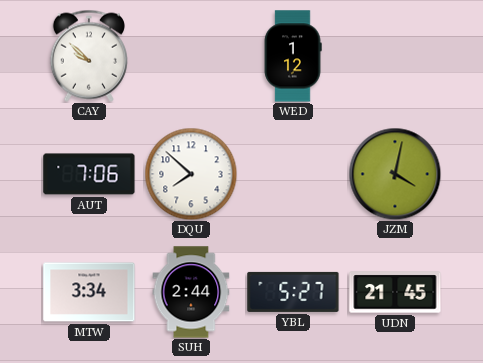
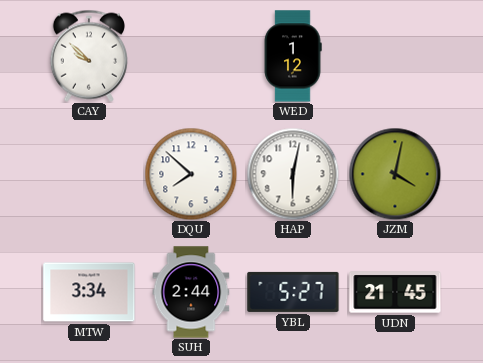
AUT: 7:06 -> none (89, 174)
HAP: none -> 6:02 (293, 174)
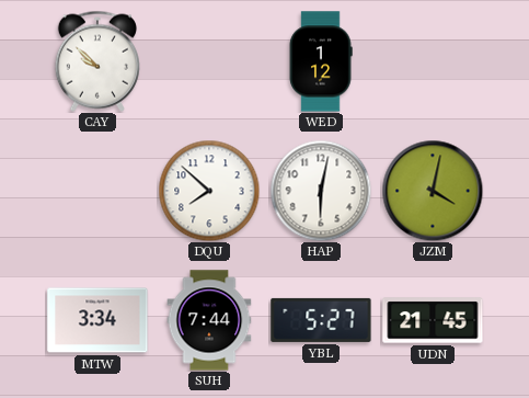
SUH: 2:44 -> 7:44 (209, 320)
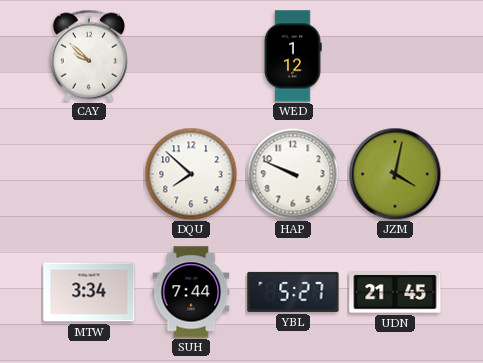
HAP: 6:02 -> 9:49 (293, 174)
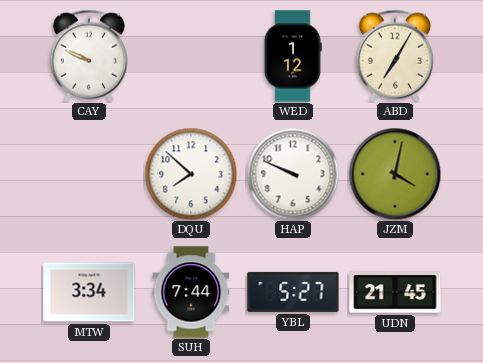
CAY: 9:52 -> 9:49 (89, 56)
ABD: none -> 7:05 (395, 56)
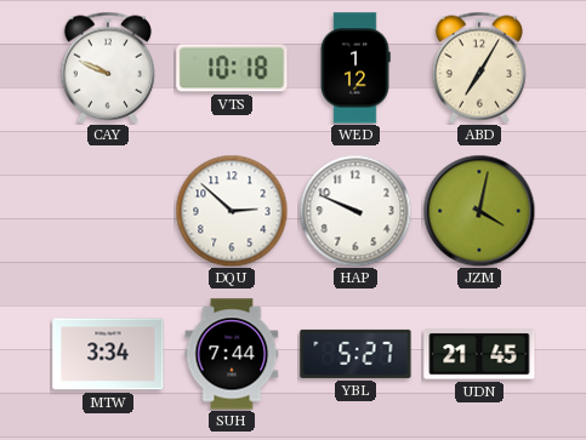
VTS: none -> 10:18 (232, 68)
DQU: 7:52 -> 2:52 (232, 211)
